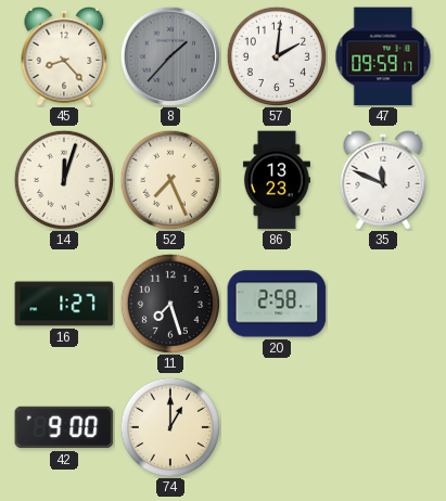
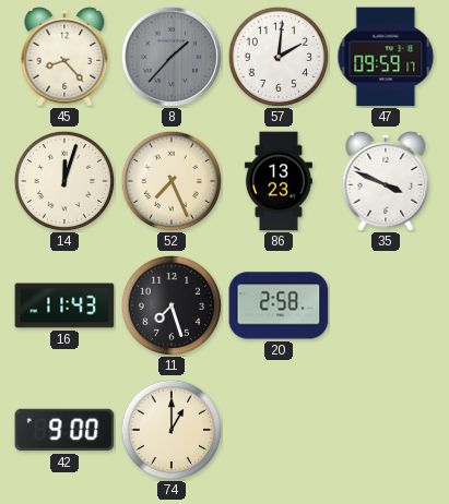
35: 11:49 -> 3:49 (386, 181)
16: 1:27 -> 11:43 (64, 305)
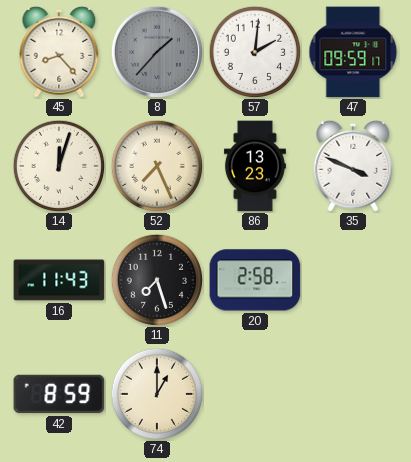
42: 9:00 -> 8:59 (59, 394)
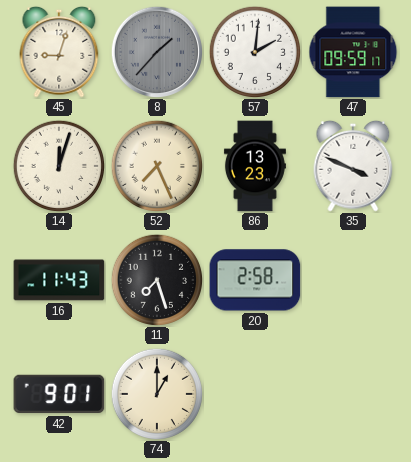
45: 8:23 -> 9:03 (59, 52)
42: 8:59 -> 9:01 (59, 394)
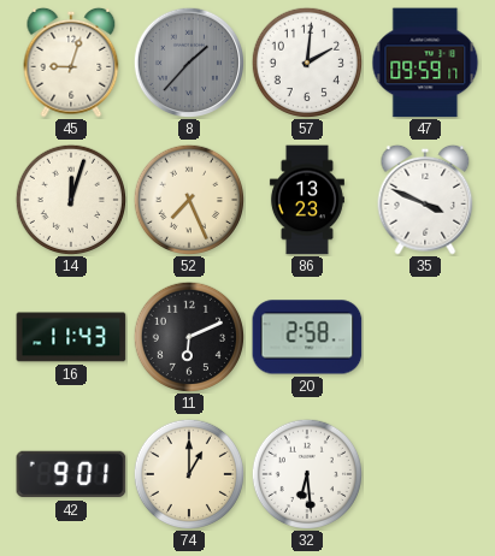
11: 7:27 -> 6:11 (188, 336)
32: none -> 6:29 (306, 473)
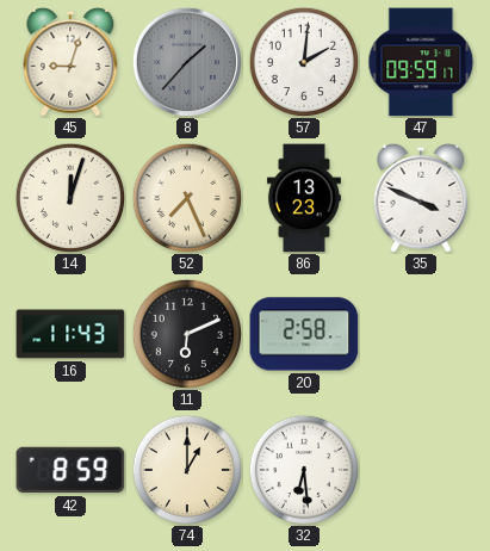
42: 9:01 -> 8:59 (70, 470)
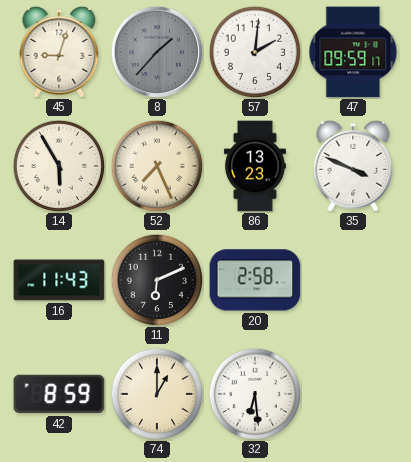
14: 12:03 -> 5:55 (58, 165)
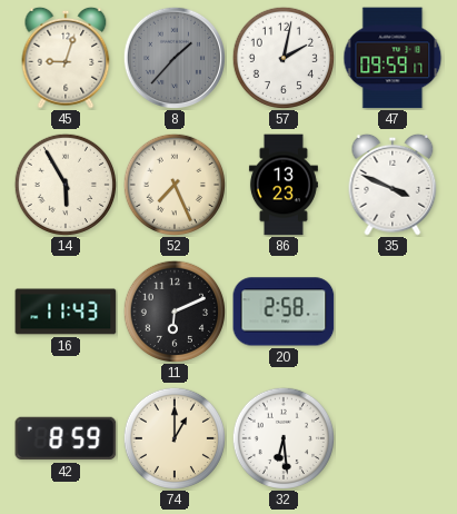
57: 2:01 -> 2:02 (282, 57)
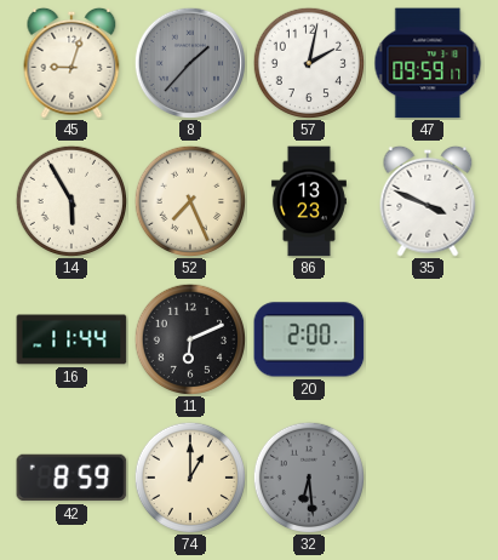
16: 11:43 -> 11:44 (71, 339)
20: 2:58 -> 2:00 (309, 339)
32 dial: white -> grey (308, 476)
